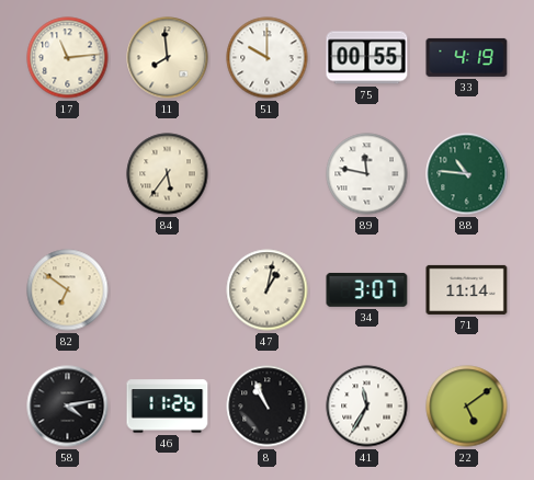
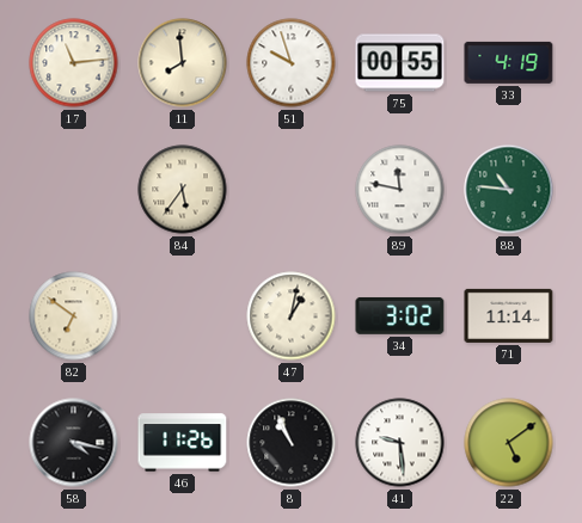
51: 10:00 -> 9:57 (292, 63)
34: 3:07 -> 3:02 (400, 315)
58: 4:13 -> 4:17 (74, 443)
41: 11:35 -> 9:29 (400, 443)
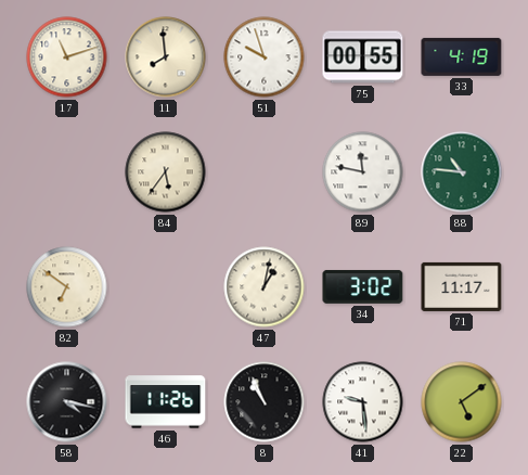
17: 11:14 -> 11:12 (67, 57)
71: 11:14 -> 11:17 (462, 286)
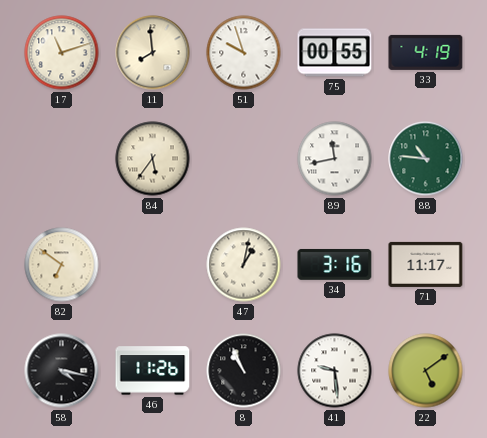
89: 11:47 -> 11:43 (335, 159)
34: 3:02 -> 3:16 (335, 264)
